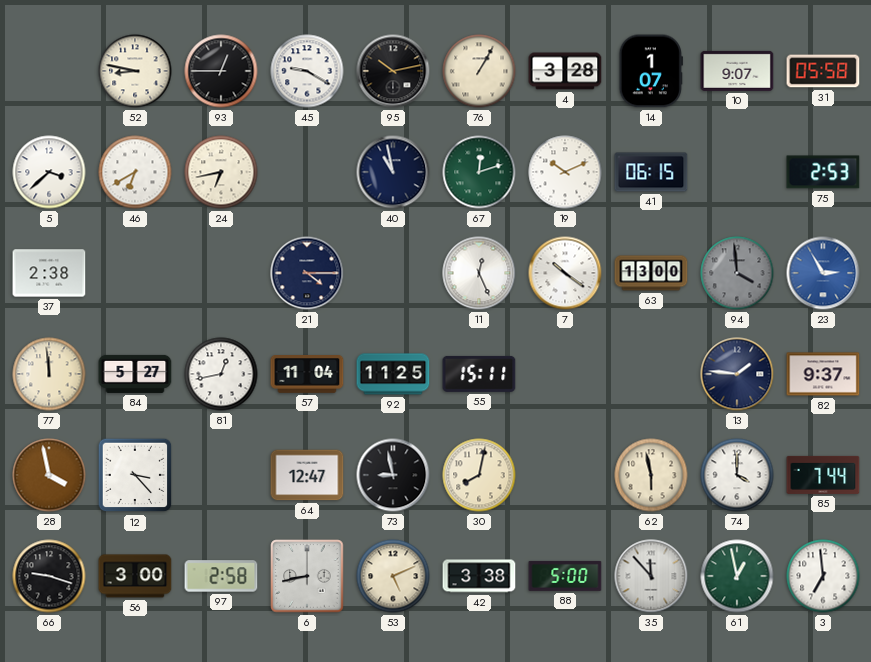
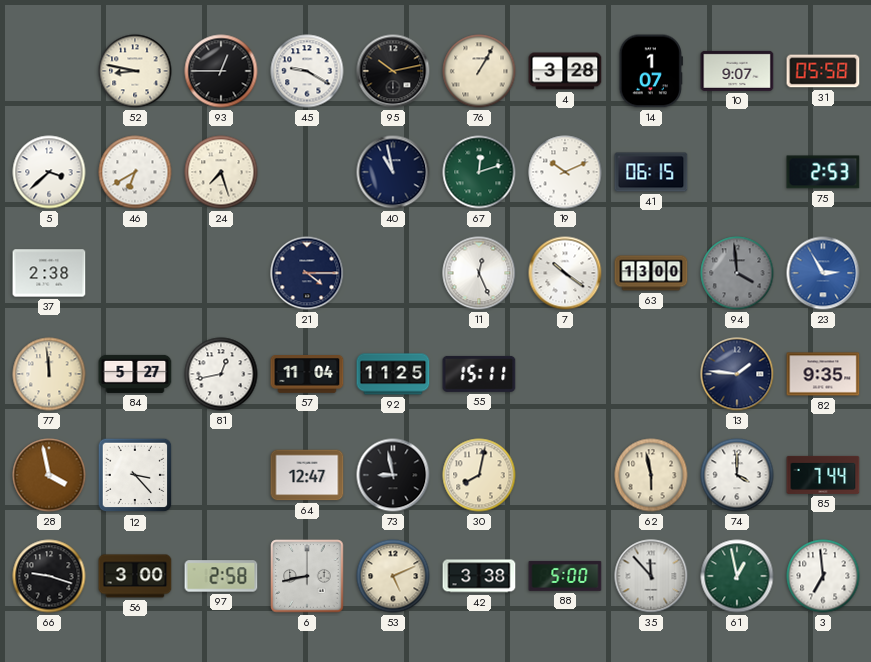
24: 6:43 -> 7:27 (221, 172)
82: 9:37 -> 9:35 (823, 374)
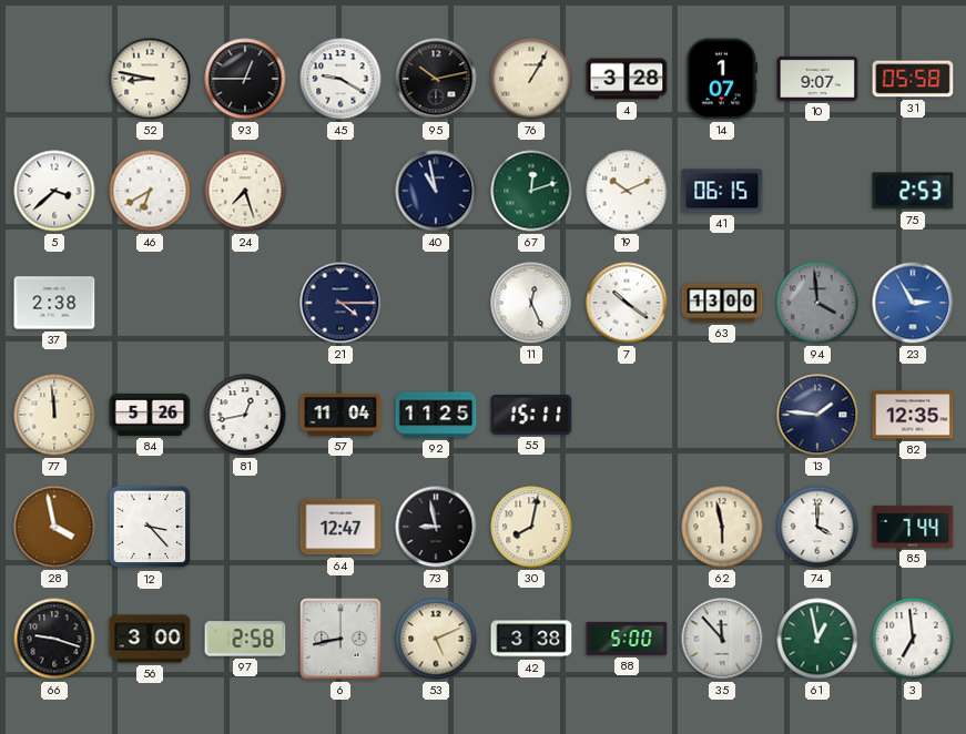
84: 5:27 -> 5:26 (150, 415)
82: 9:35 -> 12:35 (913, 415)
